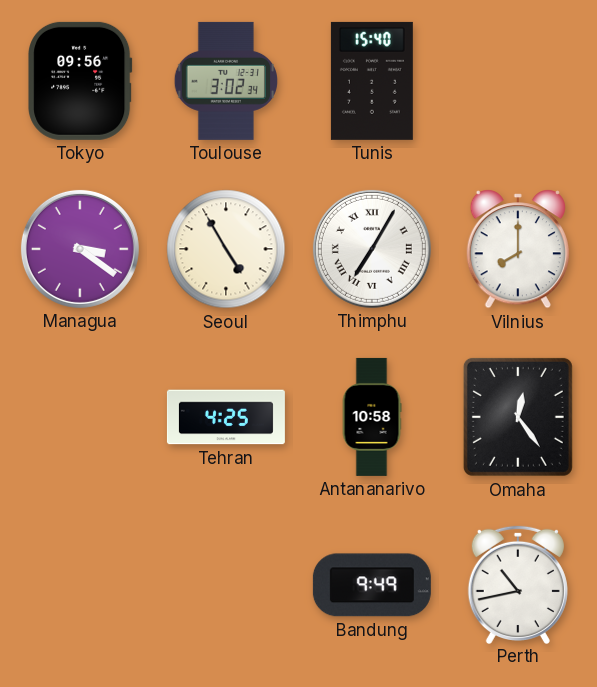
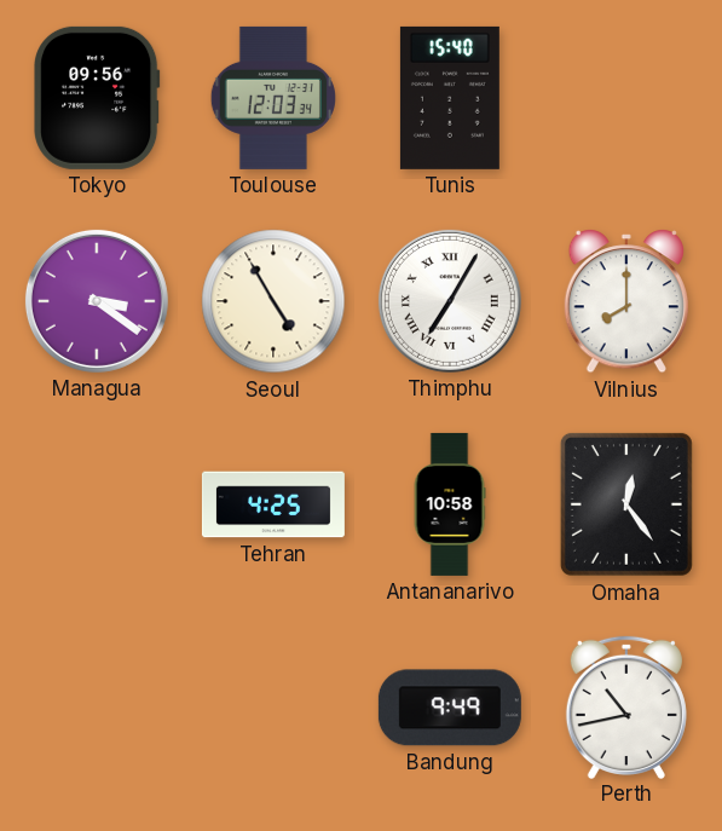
Toulouse: 3:02 -> 12:03 (273, 98)
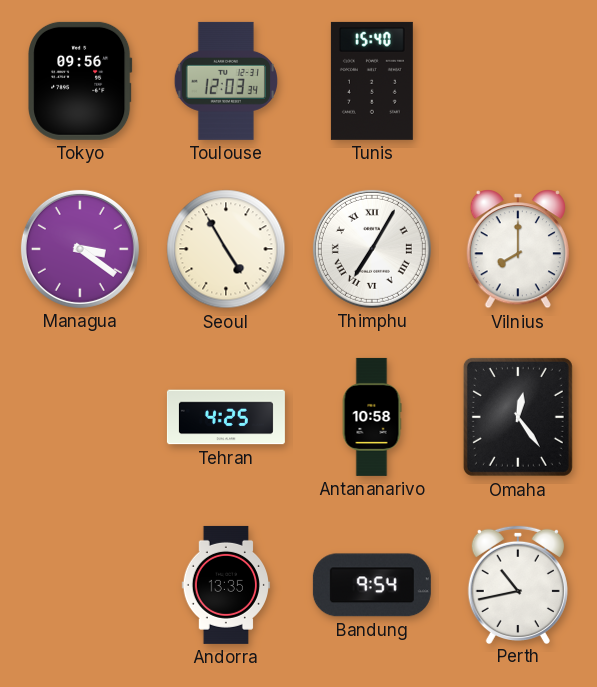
Andorra: none -> 13:35 (226, 585)
Bandung: 9:49 -> 9:54 (372, 585)
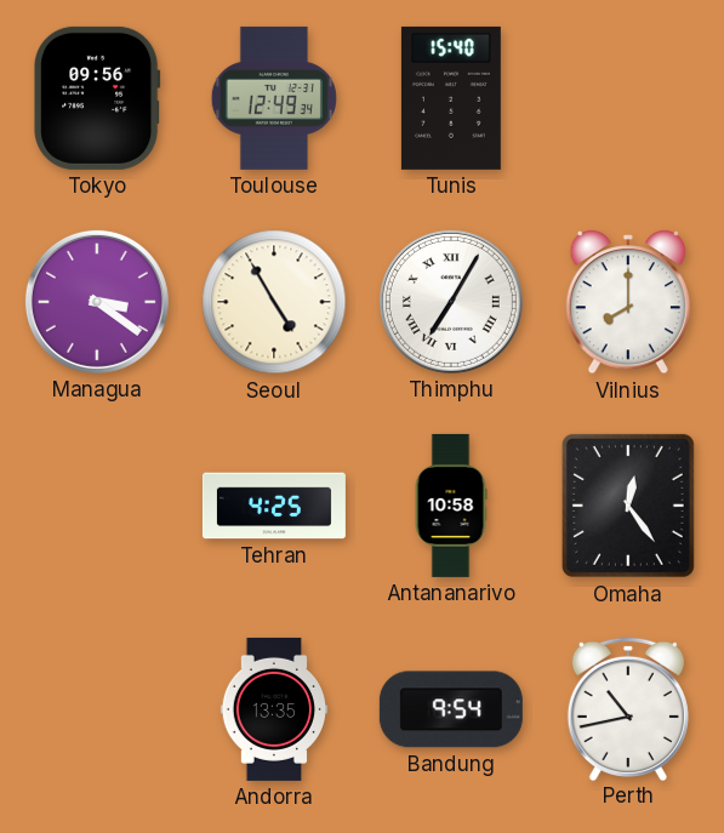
Toulouse: 12:03 -> 12:49 (274, 98)
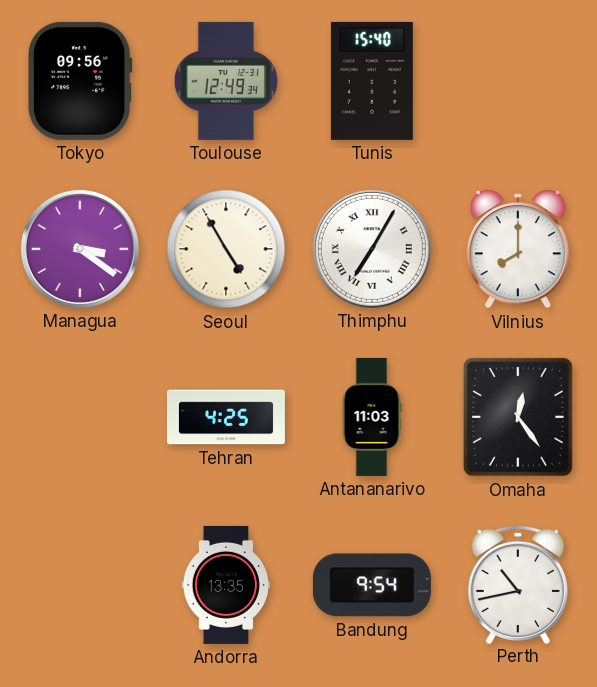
Antananarivo: 10:58 -> 11:03 (372, 417)
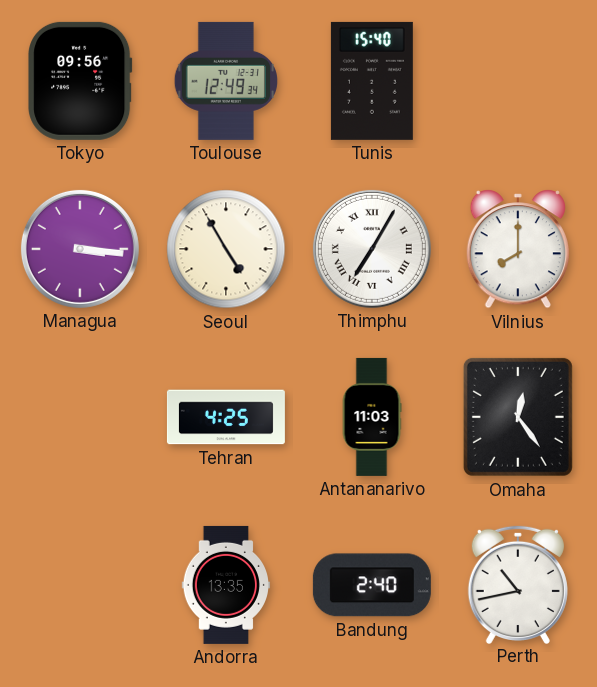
Managua: 3:21 -> 3:16 (80, 249)
Bandung: 9:54 -> 2:40 (372, 585)
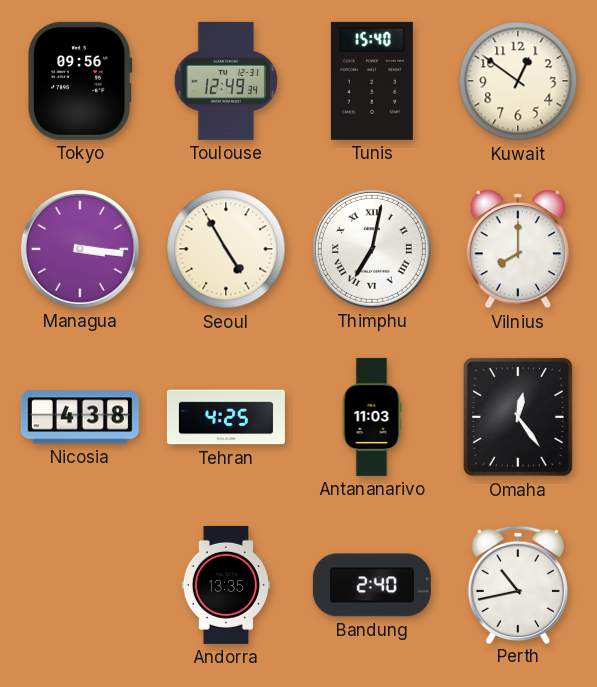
Kuwait: none -> 12:51 (518, 81)
Thimphu: 7:05 -> 7:02 (372, 249)
Nicosia: none -> 4:38 (80, 417)
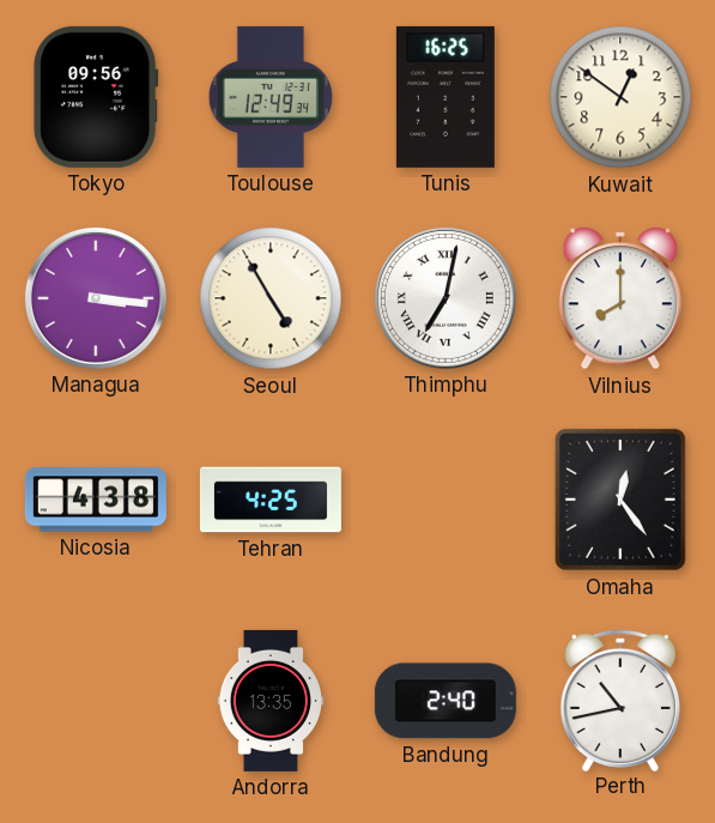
Tunis: 15:40 -> 16:25 (446, 97)
Antananarivo: 11:03 -> none (372, 417)
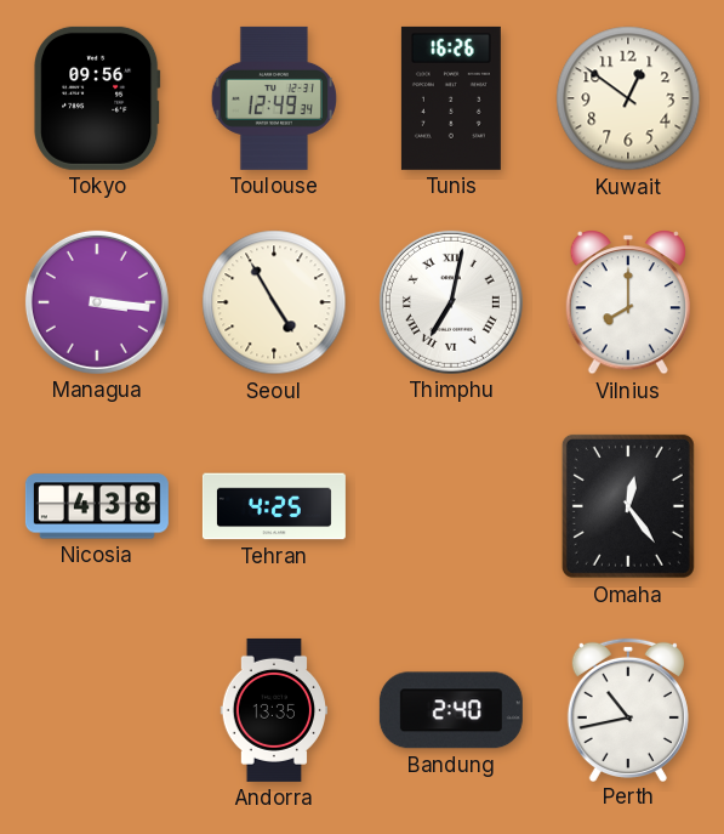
Tunis: 16:25 -> 16:26 (451, 98)
